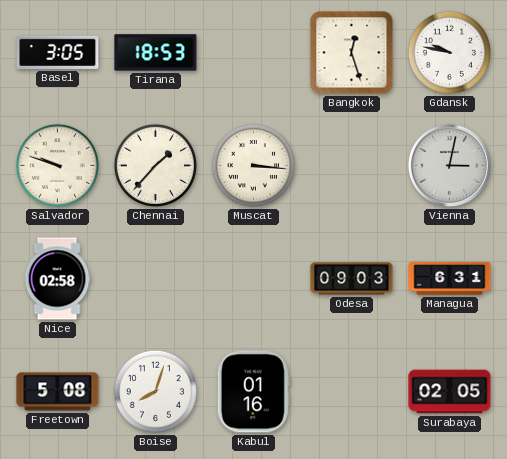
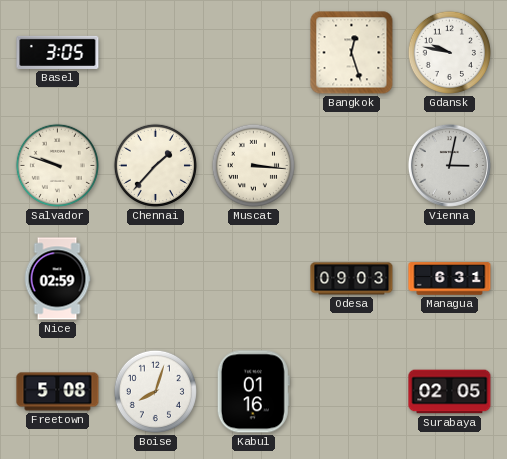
Tirana: 18:53 -> none (156, 53)
Nice: 02:58 -> 02:59 (57, 279)
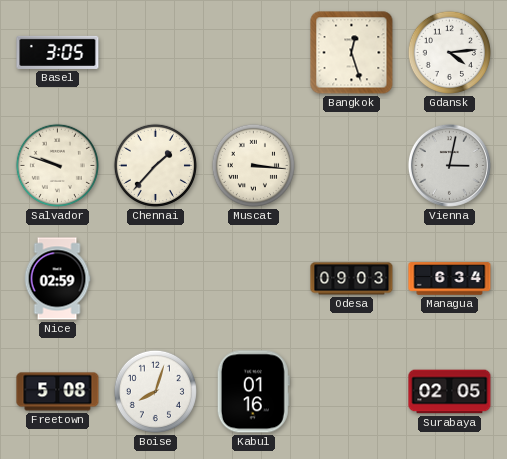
Gdansk: 9:47 -> 4:14 (449, 52)
Managua: 6:31 -> 6:34 (450, 279)
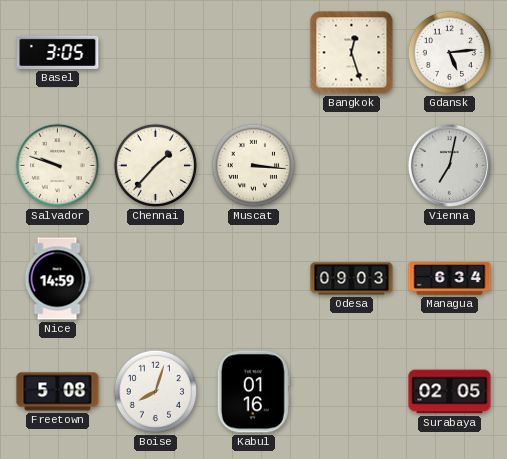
Gdansk: 4:14 -> 5:14 (449, 52)
Vienna: 3:02 -> 7:02 (449, 165)
Nice: 02:59 -> 14:59 (57, 279)
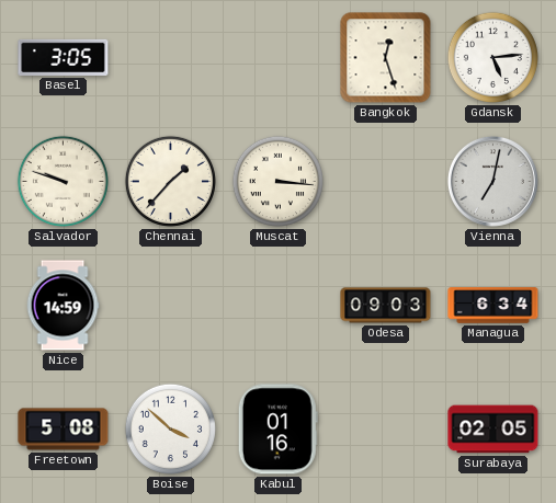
Boise: 8:03 -> 3:52 (170, 428)
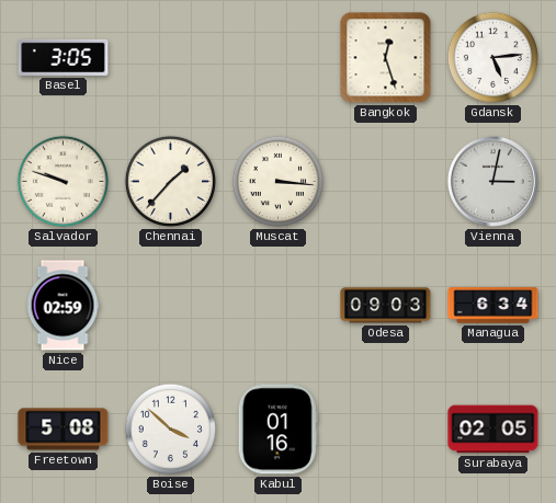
Vienna: 7:02 -> 3:02 (492, 181)
Nice: 14:59 -> 02:59 (63, 306)
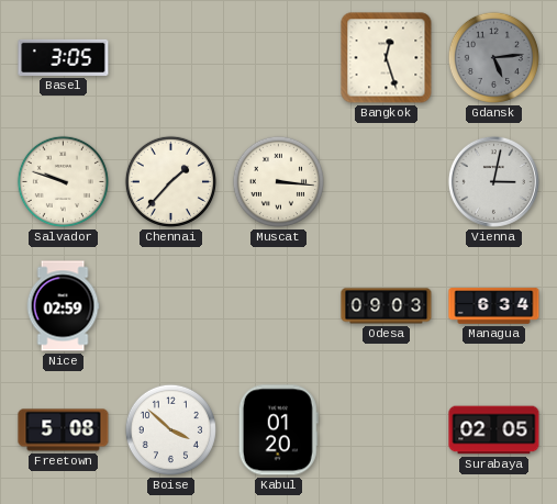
Gdansk dial: white -> grey (493, 57)
Kabul: 01:16 -> 01:20 (278, 430)
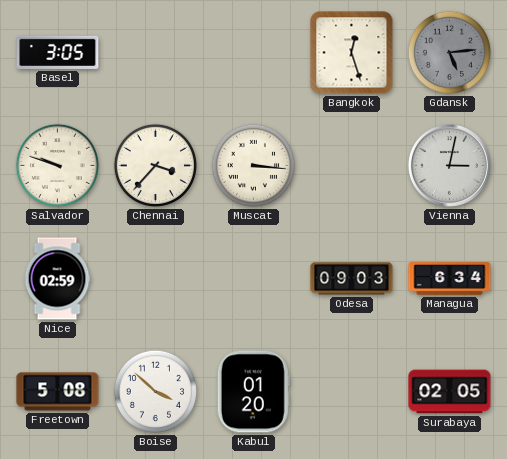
Chennai: 1:37 -> 3:37 (155, 165)
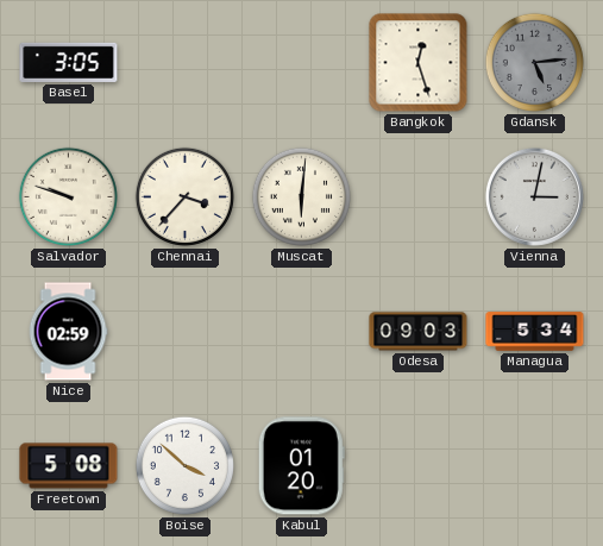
Muscat: 3:16 -> 6:01 (301, 196)
Managua: 6:34 -> 5:34 (535, 332)
Surabaya: 02:05 -> none (450, 392)
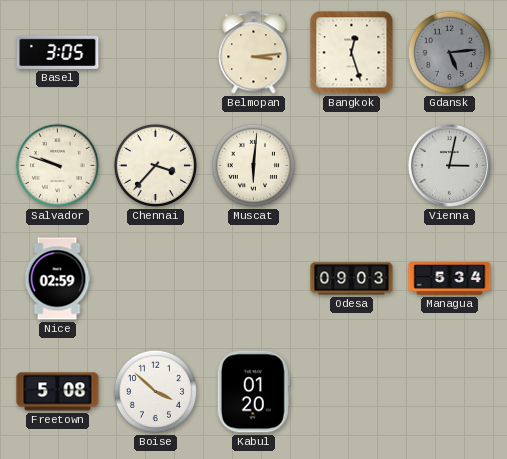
Belmopan: none -> 3:14 (254, 53)
